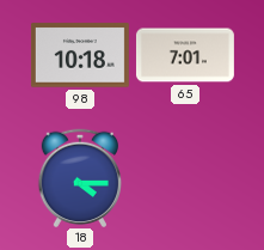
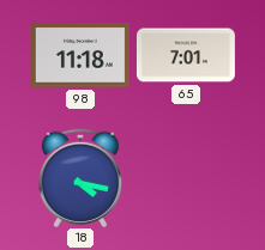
98: 10:18 -> 11:18 (80, 55)
18: 4:15 -> 4:17 (79, 177)
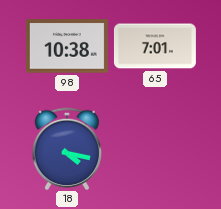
98: 11:18 -> 10:38 (67, 46)
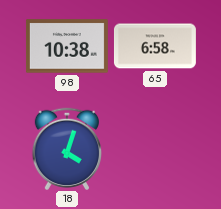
65: 7:01 -> 6:58 (155, 46)
18: 4:17 -> 4:03 (66, 148)
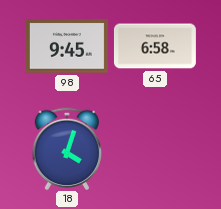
98: 10:38 -> 9:45 (67, 46)
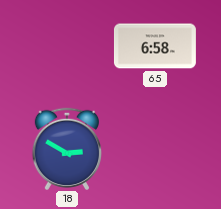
98: 9:45 -> none (67, 46)
18: 4:03 -> 2:50 (66, 148)
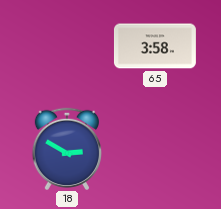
65: 6:58 -> 3:58 (155, 46)
